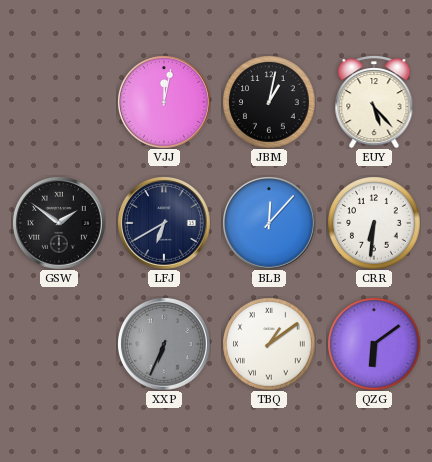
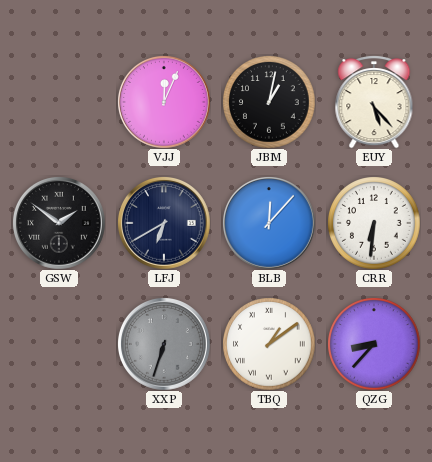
VJJ: 12:02 -> 12:04 (164, 102)
XXP: 6:34 -> 6:33 (164, 344)
QZG: 6:09 -> 8:37 (374, 344)
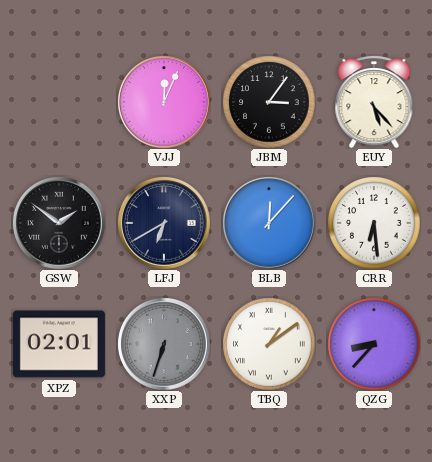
JBM: 1:02 -> 3:06 (269, 102)
CRR: 6:31 -> 6:29 (374, 223)
XPZ: none -> 02:01 (59, 344)
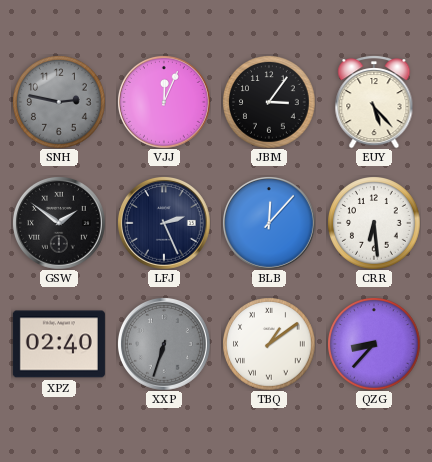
SNH: none -> 2:47 (59, 102)
LFJ: 6:40 -> 2:26 (164, 223)
XPZ: 02:01 -> 02:40 (59, 344)
